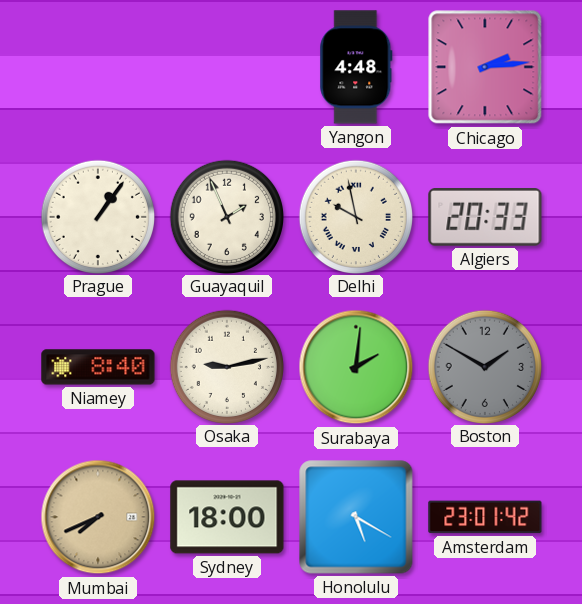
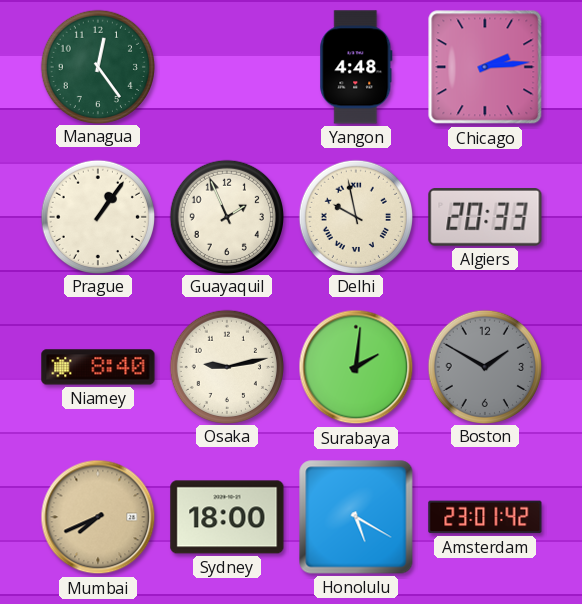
Managua: none -> 12:24 (97, 66)
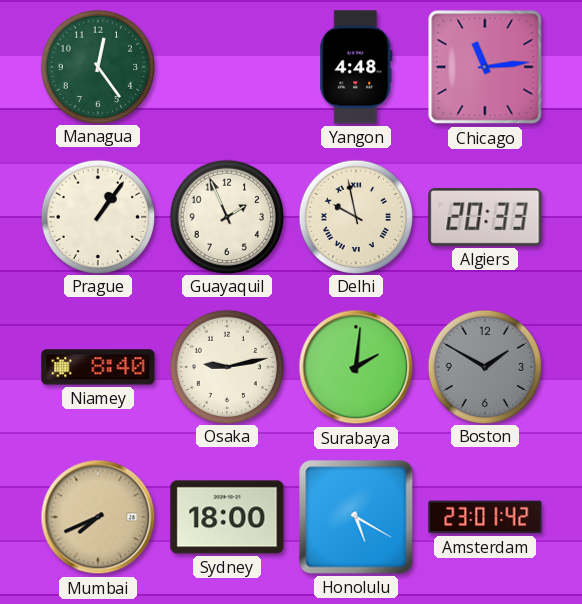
Chicago: 2:14 -> 11:14 (485, 67)
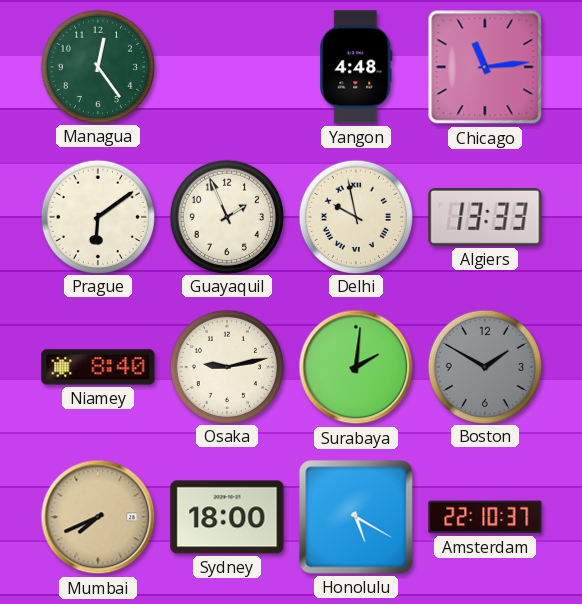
Prague: 1:06 -> 6:09 (97, 216)
Algiers: 20:33 -> 13:33 (485, 218)
Amsterdam: 23:01 -> 22:10 (485, 517)
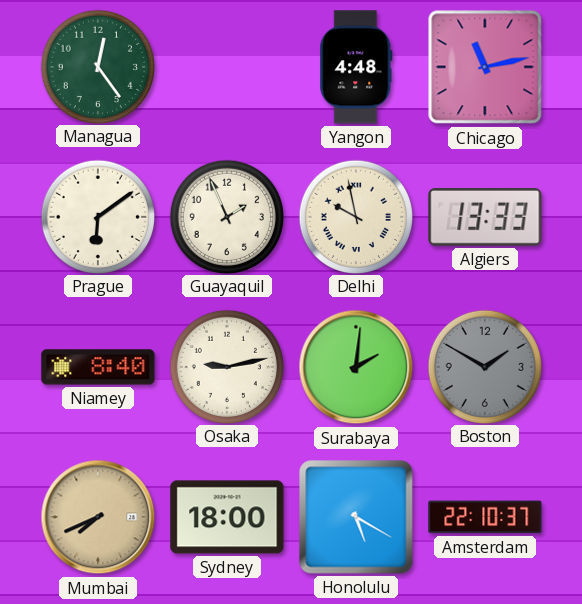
Chicago: 11:14 -> 11:13 (485, 67)
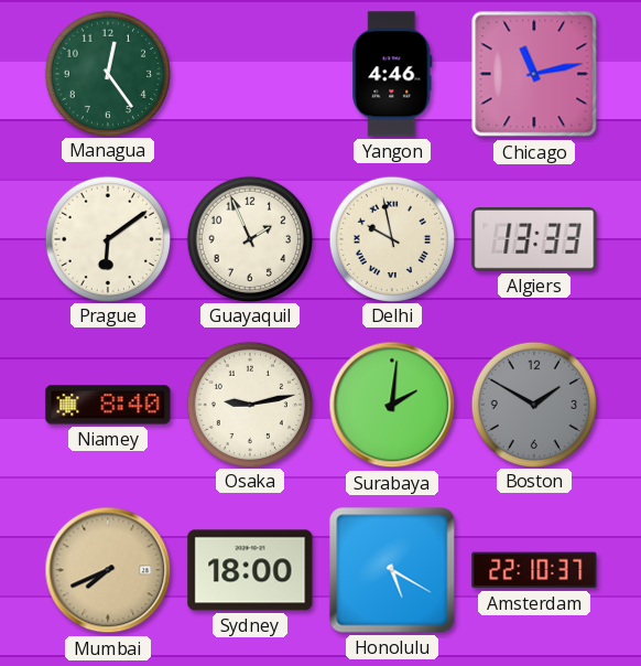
Yangon: 4:48 -> 4:46 (392, 74)
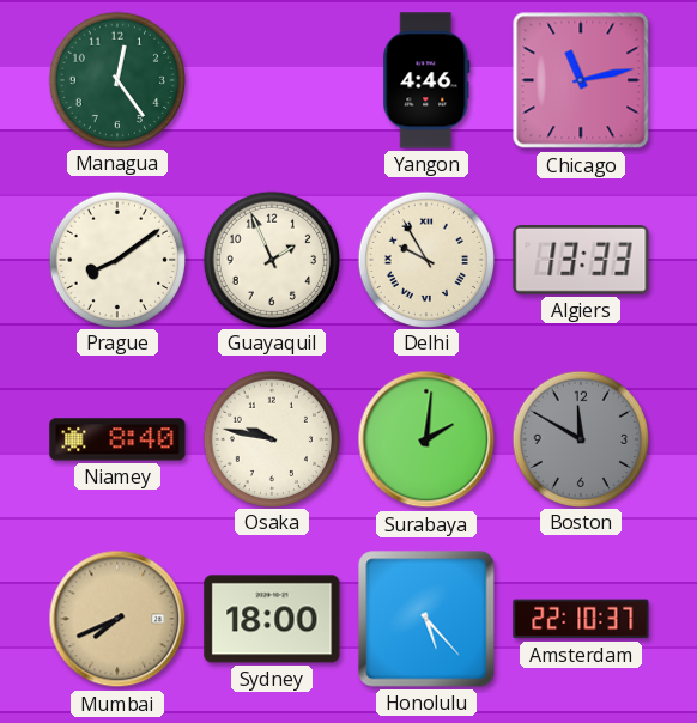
Prague: 6:09 -> 8:09 (116, 259)
Delhi: 9:58 -> 9:55 (425, 259)
Osaka: 9:13 -> 9:47 (271, 438)
Boston: 1:50 -> 11:50 (580, 438)
Honolulu: 5:20 -> 5:23 (426, 619)
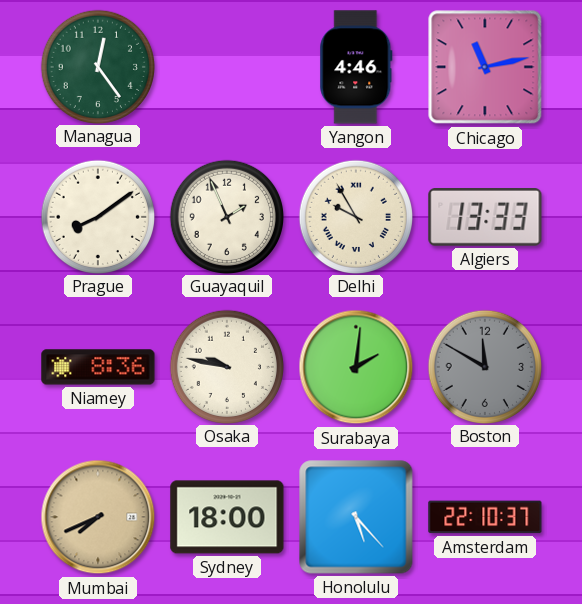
Niamey: 8:40 -> 8:36 (98, 367)
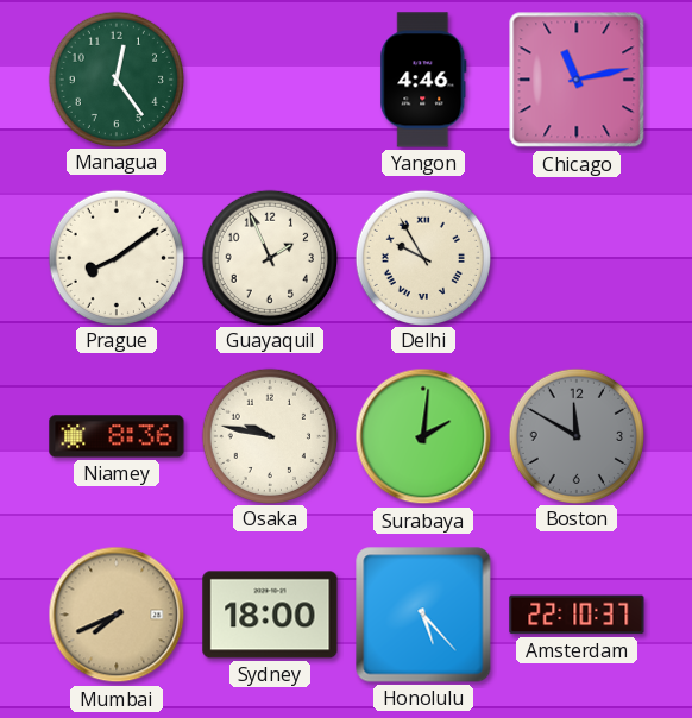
Algiers: 13:33 -> none (485, 218)
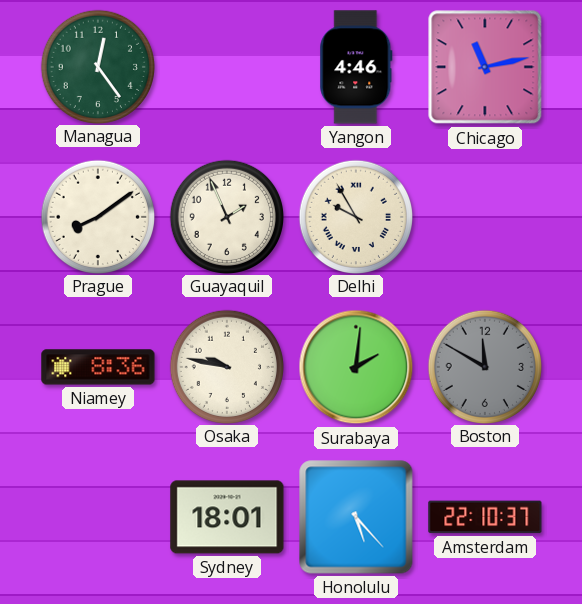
Mumbai: 7:41 -> none (117, 615)
Sydney: 18:00 -> 18:01 (227, 517)
